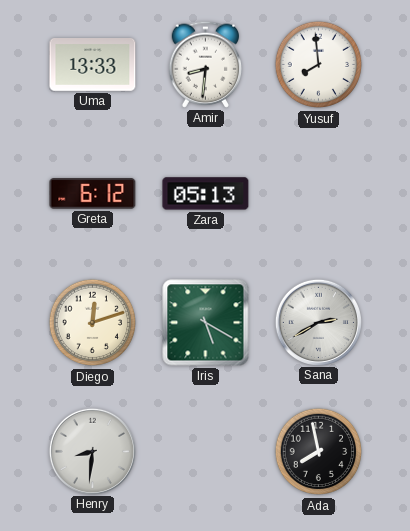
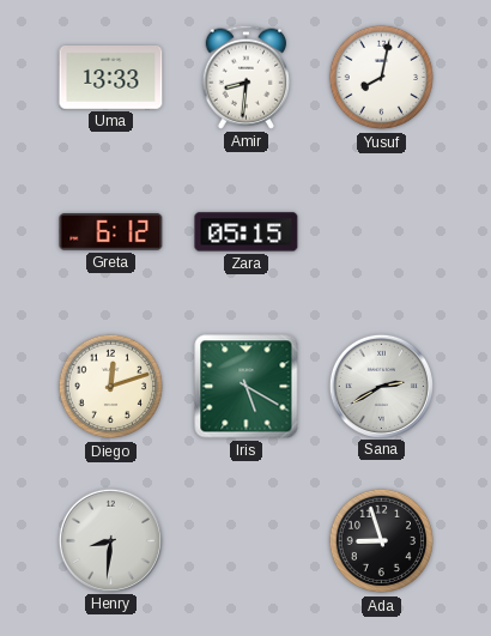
Yusuf: 7:59 -> 8:02 (382, 78)
Zara: 05:13 -> 05:15 (247, 232)
Ada: 7:58 -> 8:57 (382, 541)
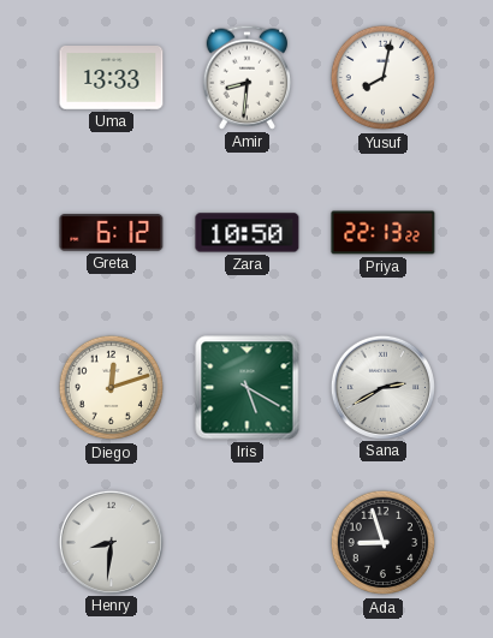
Zara: 05:15 -> 10:50 (248, 233)
Priya: none -> 22:13 (384, 233)
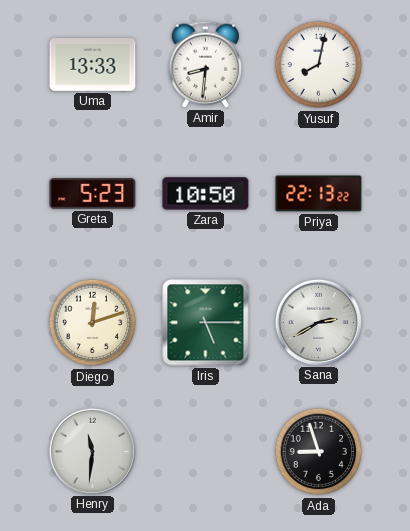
Greta: 6:12 -> 5:23 (93, 194)
Iris: 5:20 -> 5:15 (206, 323)
Henry: 8:31 -> 11:31 (92, 451)
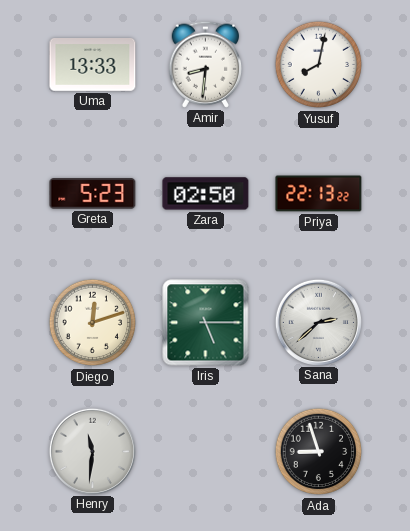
Zara: 10:50 -> 02:50 (206, 194)
Sana: 2:40 -> 2:38 (318, 322)
